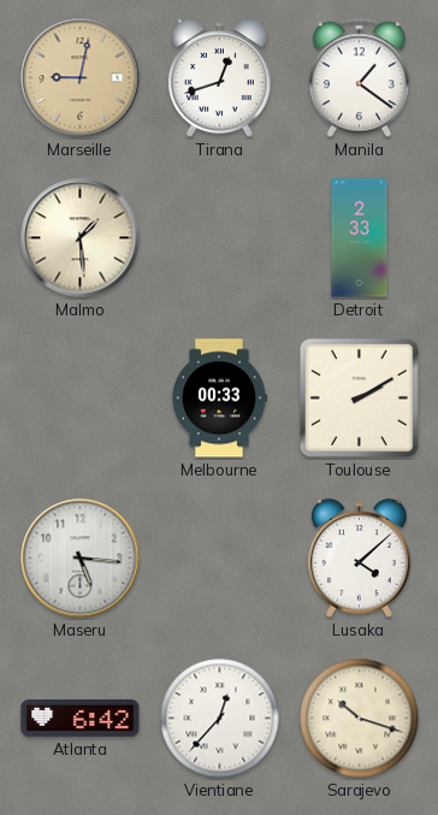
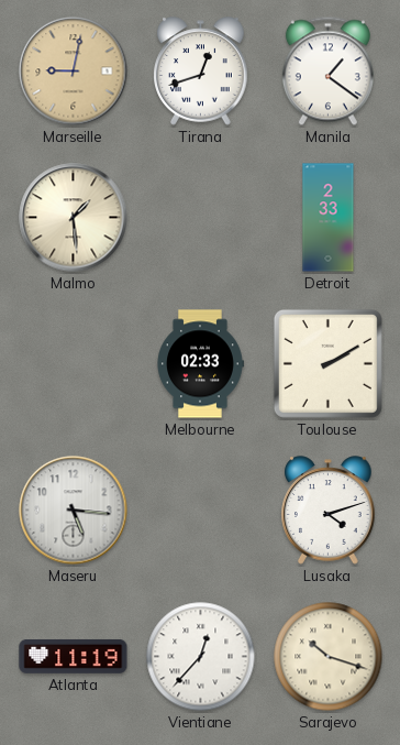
Melbourne: 00:33 -> 02:33 (201, 364)
Lusaka: 4:08 -> 4:12 (329, 511)
Atlanta: 6:42 -> 11:19 (74, 656)
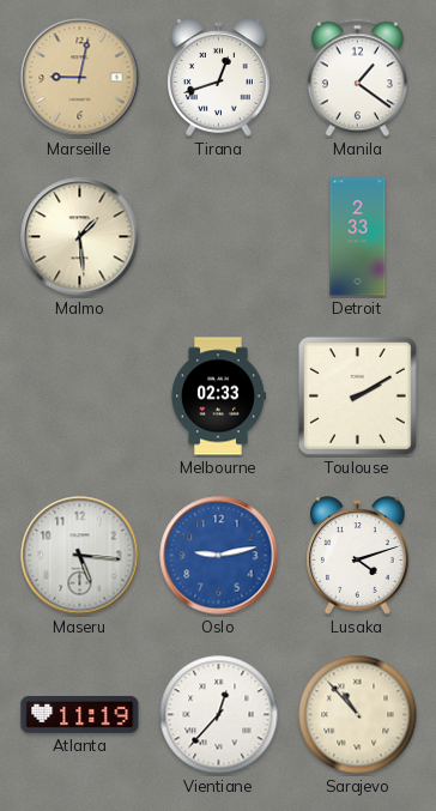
Oslo: none -> 9:13 (219, 556)
Sarajevo: 10:18 -> 10:53 (358, 715)
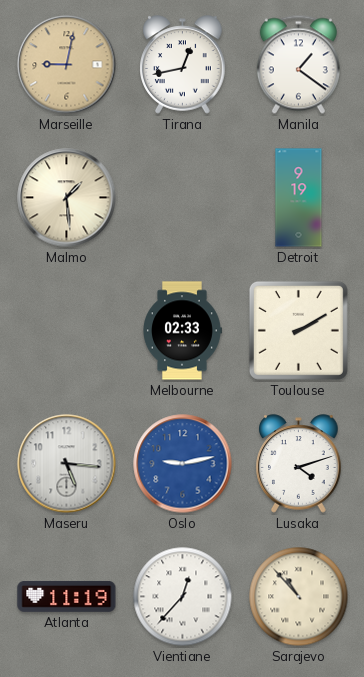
Tirana: 12:42 -> 12:43 (183, 65)
Detroit: 2:33 -> 9:19 (299, 198)
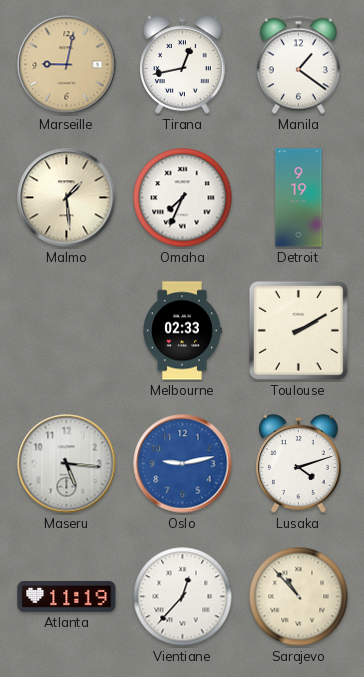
Omaha: none -> 7:34 (183, 198)
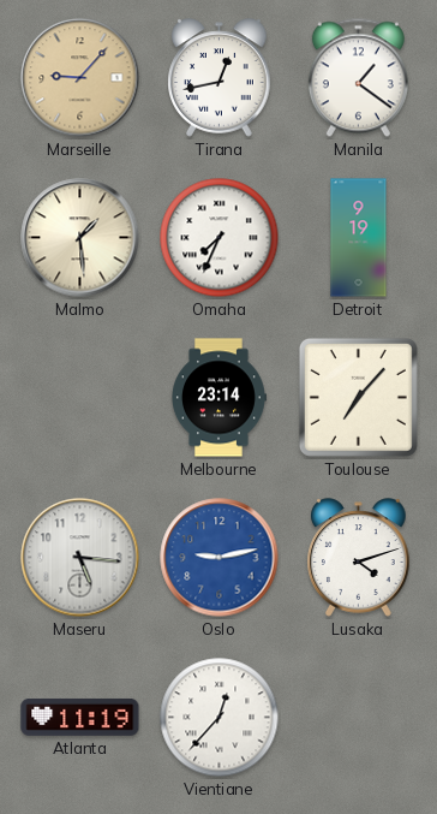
Marseille: 9:02 -> 9:07 (80, 78)
Melbourne: 02:33 -> 23:14 (220, 398)
Toulouse: 2:10 -> 7:07 (358, 397)
Sarajevo: 10:53 -> none (299, 597)
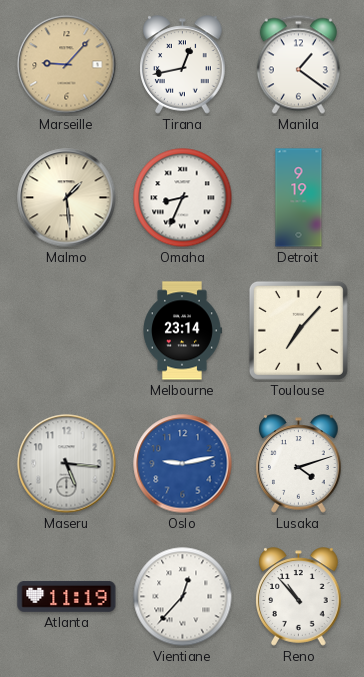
Omaha: 7:34 -> 8:34 (183, 198)
Reno: none -> 10:53 (299, 597)
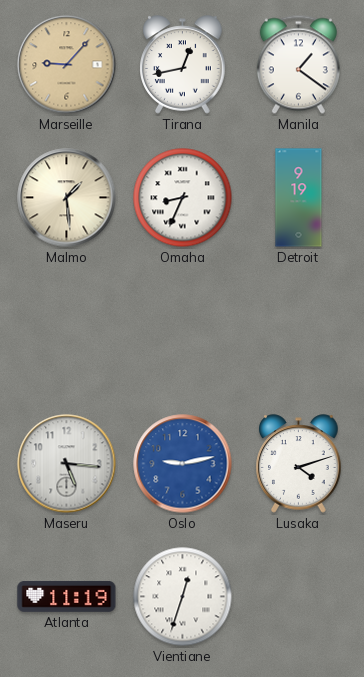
Melbourne: 23:14 -> none (183, 331)
Toulouse: 7:07 -> none (298, 330)
Vientiane: 12:37 -> 12:33 (183, 597)
Reno: 10:53 -> none (299, 597)
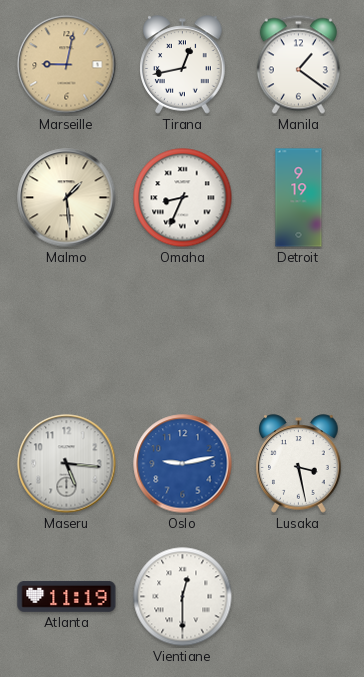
Marseille: 9:07 -> 9:02 (67, 65)
Lusaka: 4:12 -> 3:28 (299, 464)
Vientiane: 12:33 -> 12:30 (183, 597)
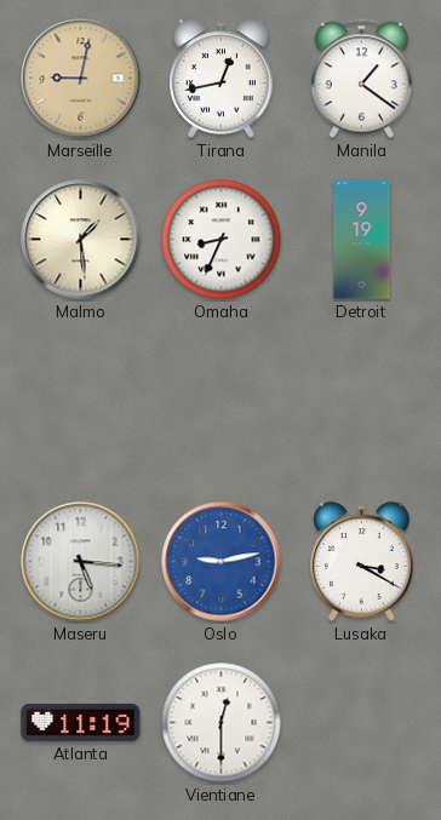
Lusaka: 3:28 -> 3:20 (362, 562)
